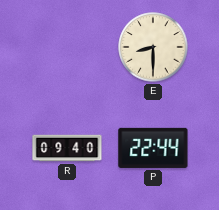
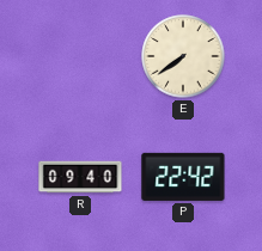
E: 8:30 -> 7:39 (183, 56)
P: 22:44 -> 22:42 (183, 177)
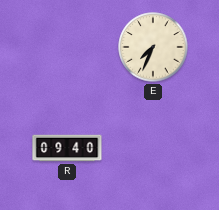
E: 7:39 -> 7:34 (153, 47)
P: 22:42 -> none (183, 177)
